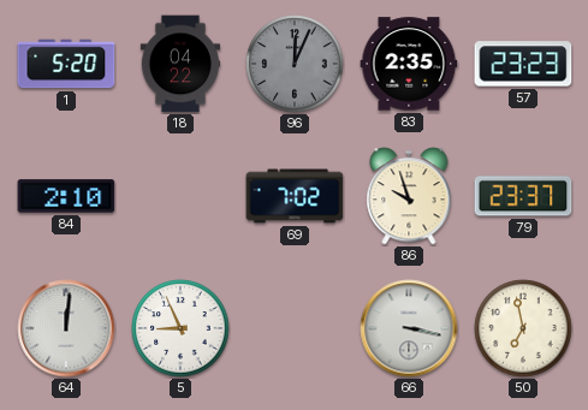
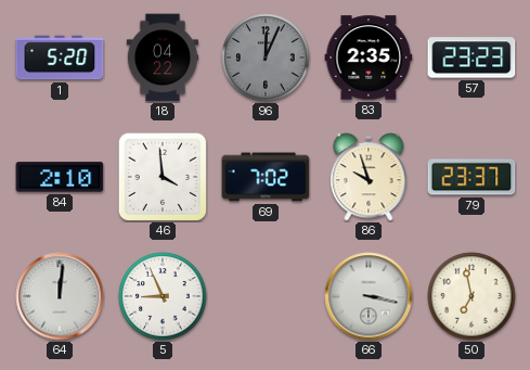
46: none -> 3:59 (163, 177)
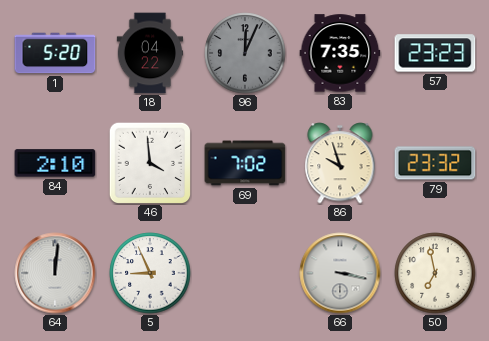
83: 2:35 -> 7:35 (340, 53)
79: 23:37 -> 23:32 (435, 163)
